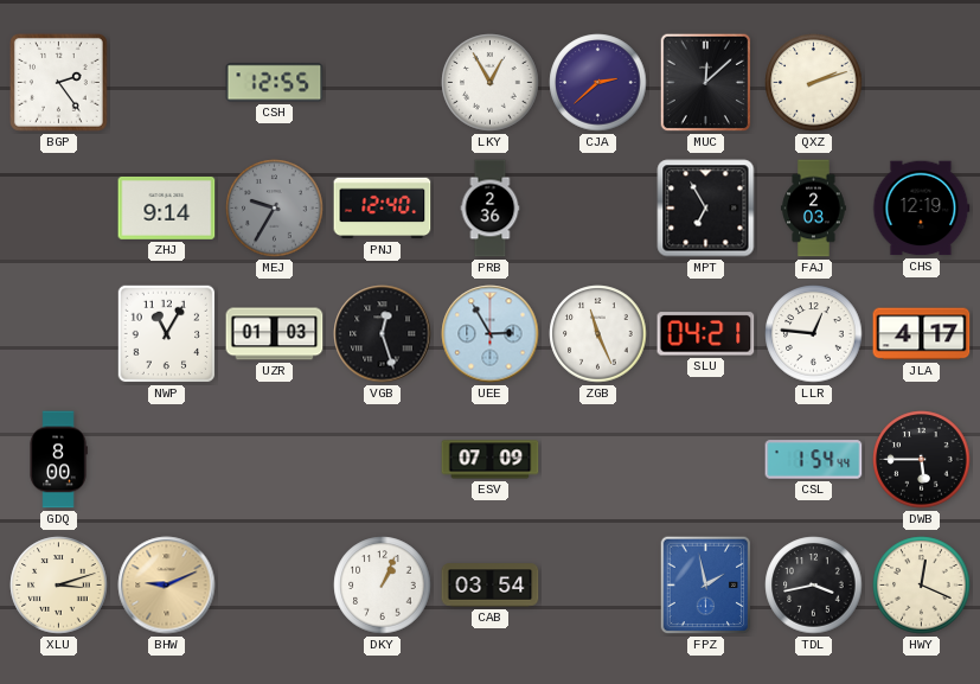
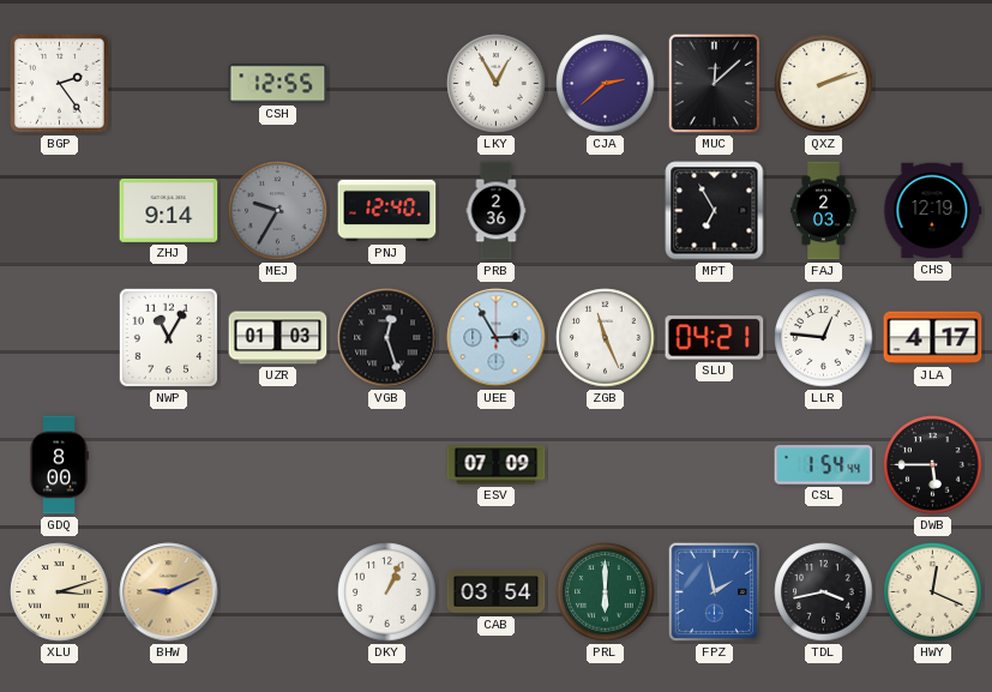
PRL: none -> 6:00 (606, 592)
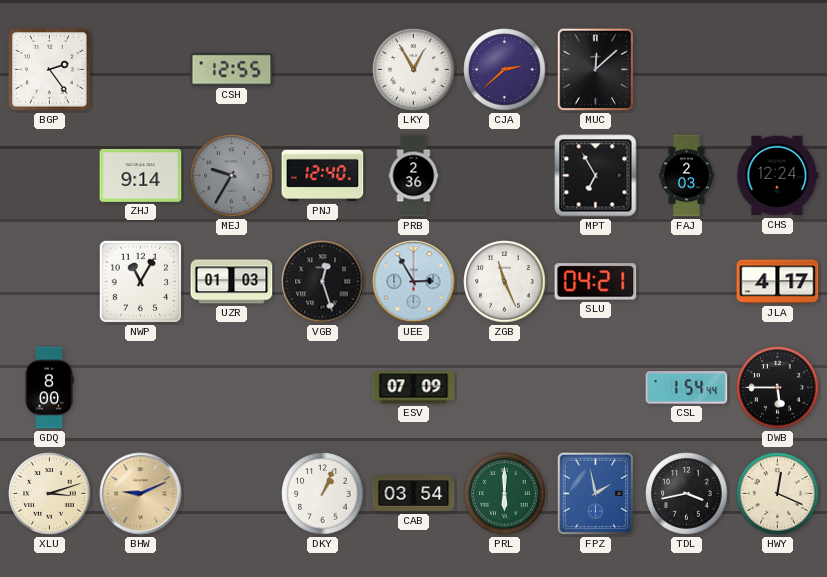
QXZ: 2:12 -> none (824, 84)
CHS: 12:19 -> 12:24 (778, 176)
LLR: 12:46 -> none (824, 338)
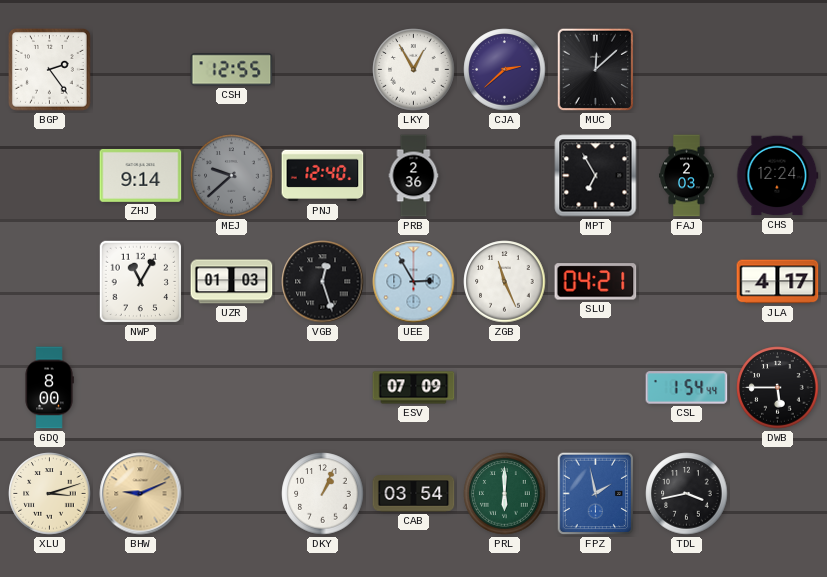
MEJ: 9:35 -> 9:38 (232, 176)
HWY: 12:19 -> none (778, 494)
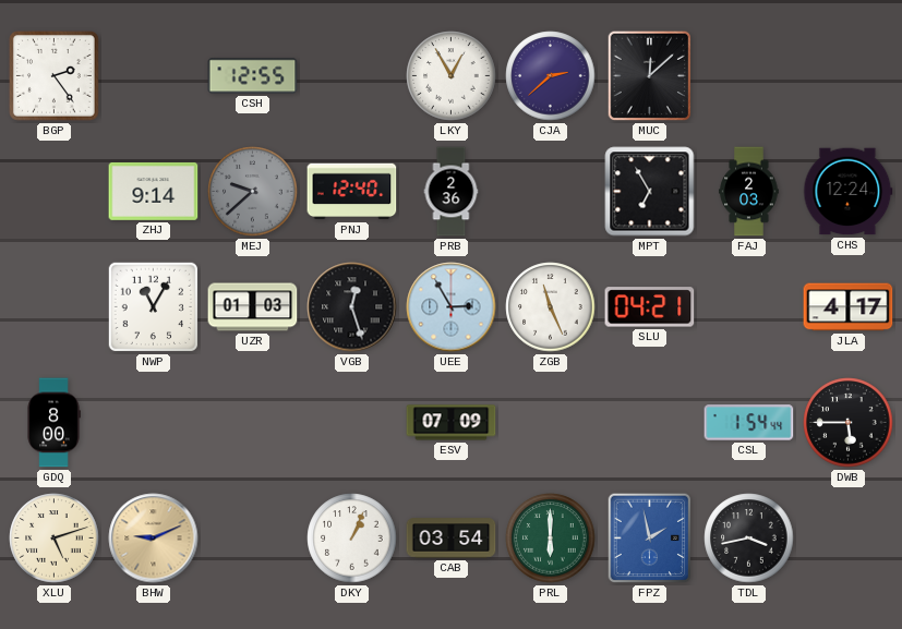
XLU: 3:12 -> 5:12 (55, 539)
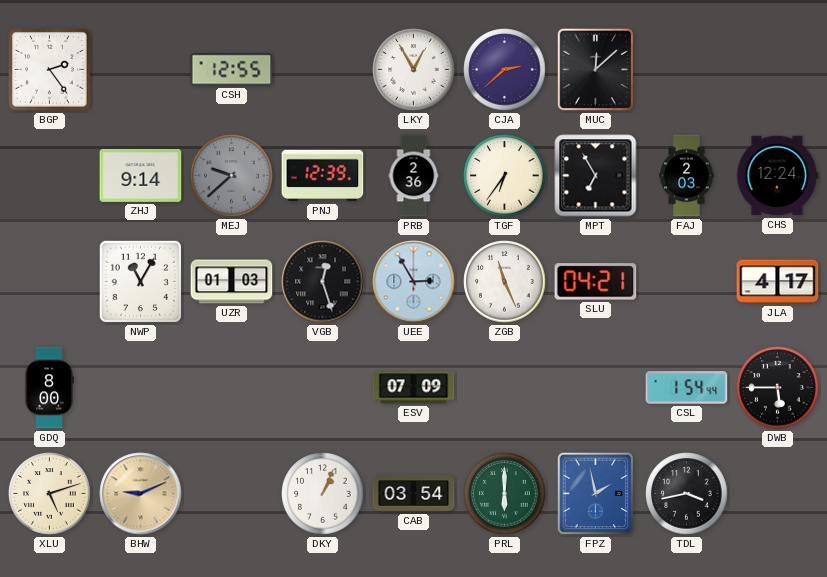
PNJ: 12:40 -> 12:39 (323, 176)
TGF: none -> 6:36 (505, 176)
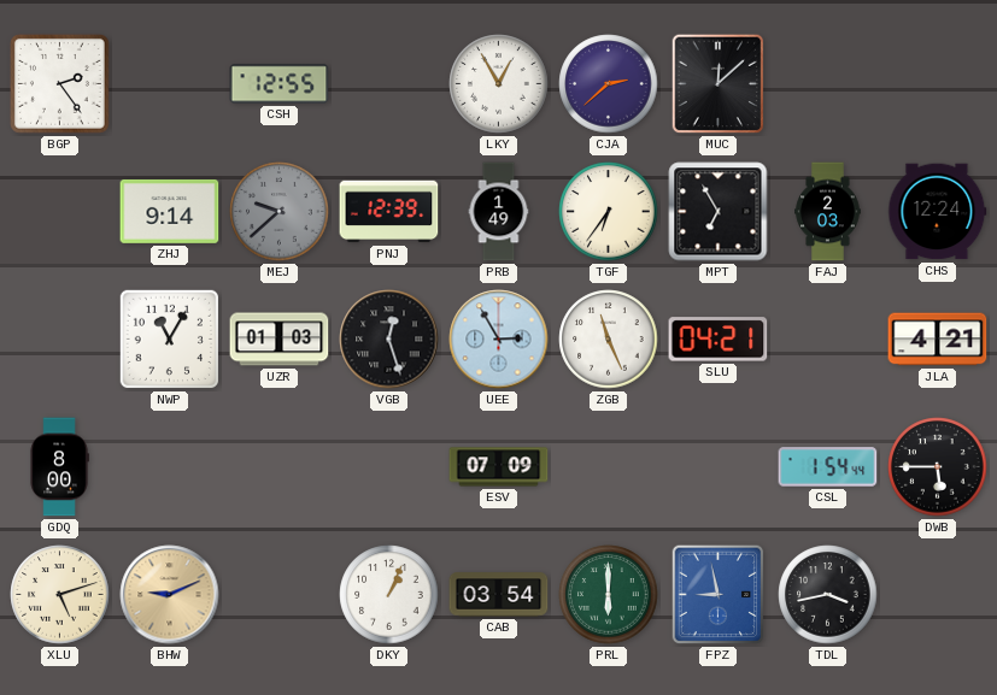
PRB: 2:36 -> 1:49 (499, 212)
JLA: 4:17 -> 4:21 (938, 340)
FPZ: 1:58 -> 8:58 (719, 595)
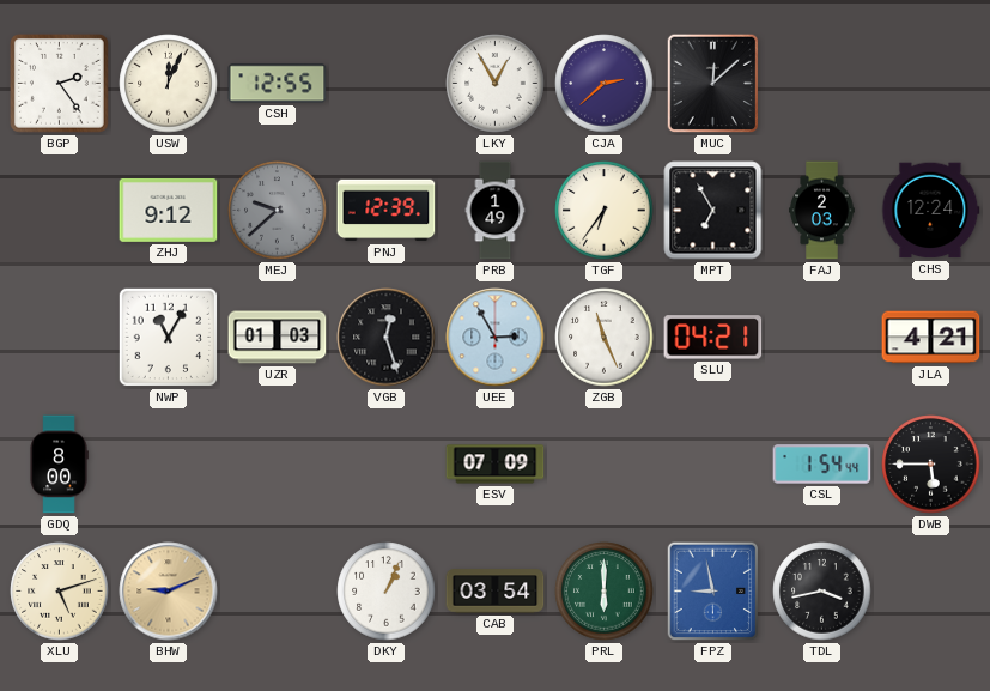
USW: none -> 12:04 (169, 84)
ZHJ: 9:14 -> 9:12 (169, 210)
